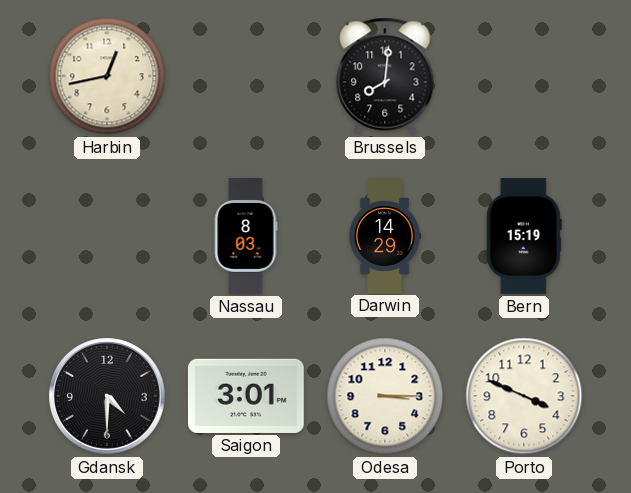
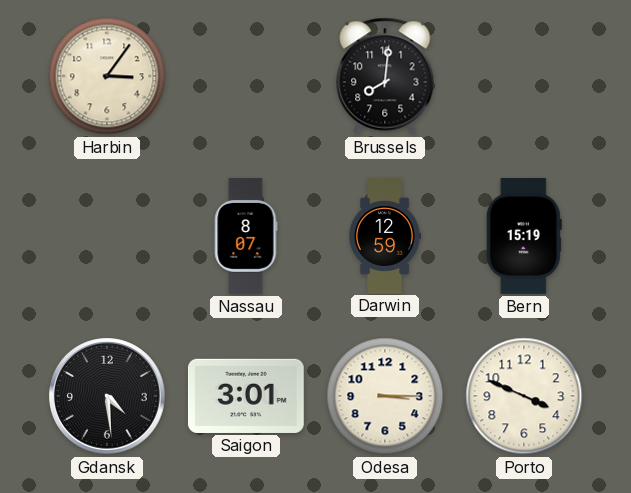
Harbin: 12:43 -> 3:06 (107, 76)
Nassau: 8:03 -> 8:07 (246, 237)
Darwin: 14:29 -> 12:59 (385, 236)
Gdansk: 4:30 -> 4:29 (107, 396)
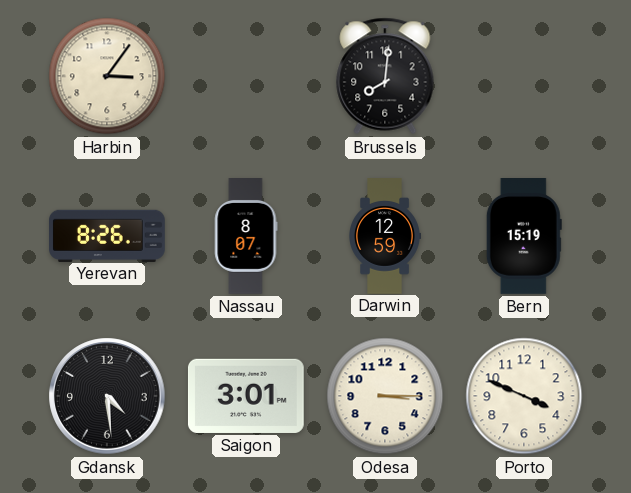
Yerevan: none -> 8:26 (108, 235)
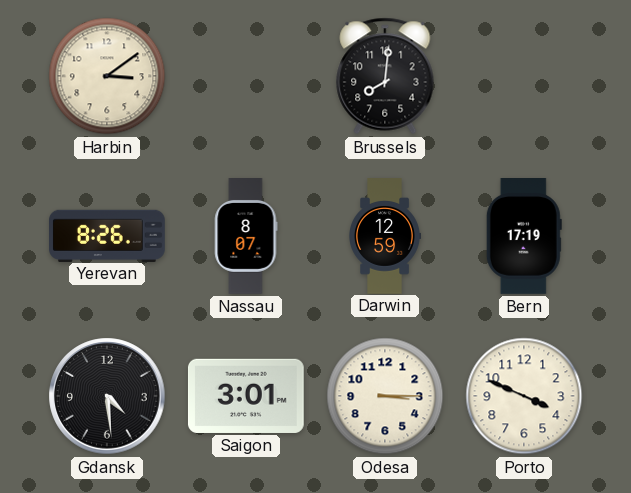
Harbin: 3:06 -> 3:09 (107, 76)
Bern: 15:19 -> 17:19 (524, 237)
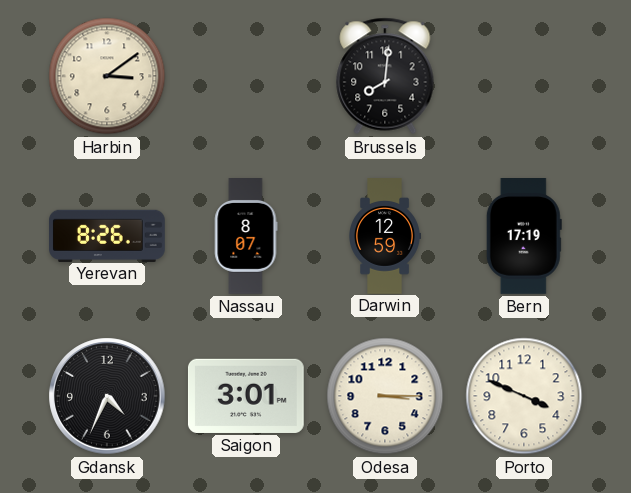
Gdansk: 4:29 -> 4:34 (107, 396)
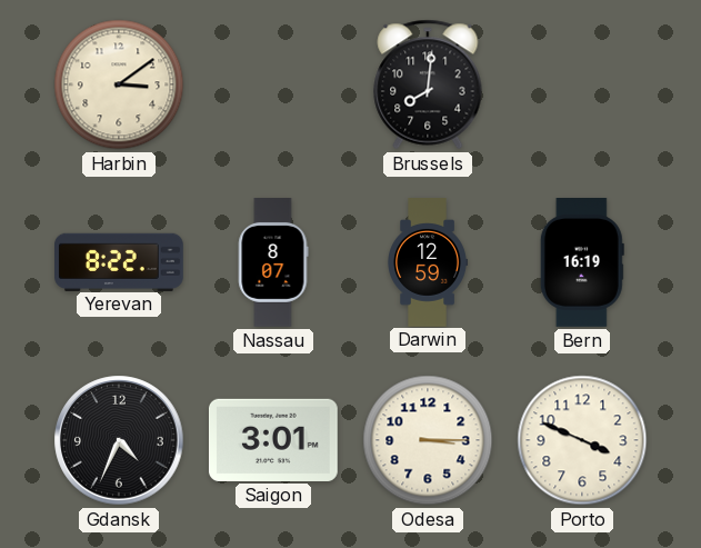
Yerevan: 8:26 -> 8:22 (120, 261)
Bern: 17:19 -> 16:19 (582, 263)
